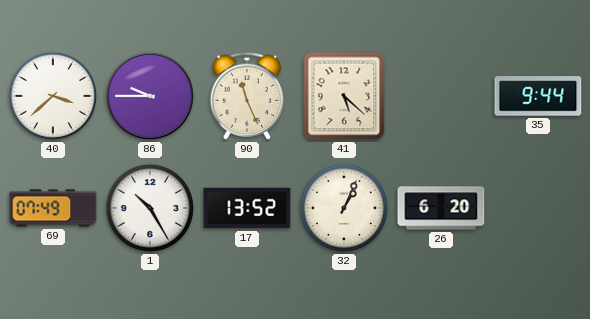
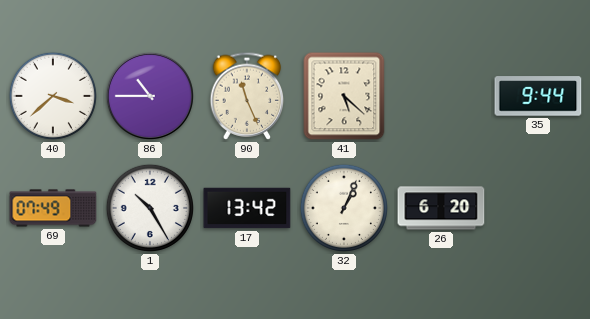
86: 9:45 -> 10:45 (150, 96)
17: 13:52 -> 13:42 (247, 208)
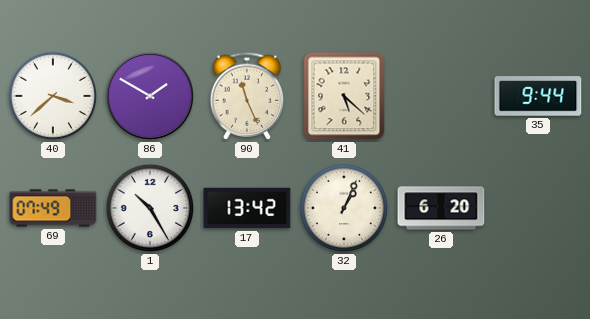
86: 10:45 -> 1:50 (150, 96)
